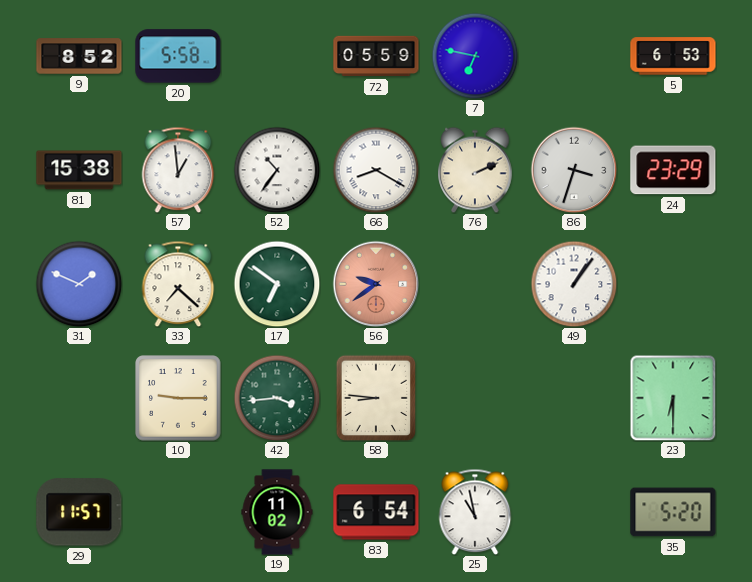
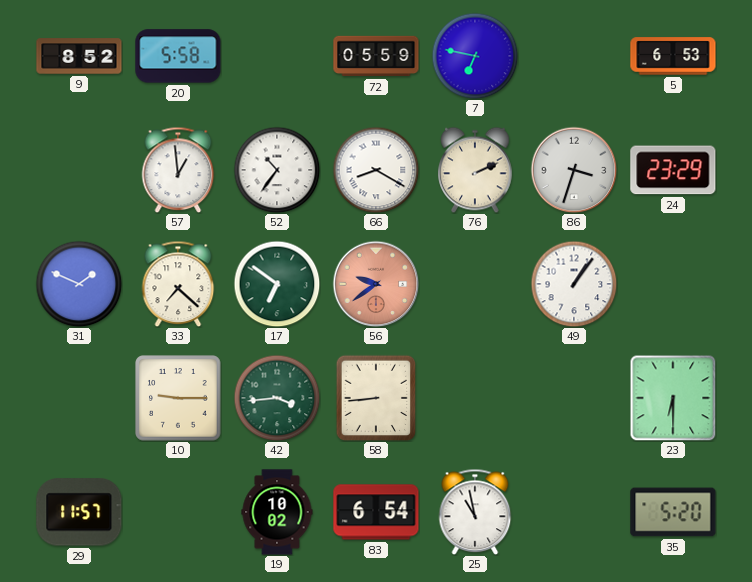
81: 15:38 -> none (79, 170)
58: 8:46 -> 8:44 (376, 398)
19: 11:02 -> 10:02 (277, 512)
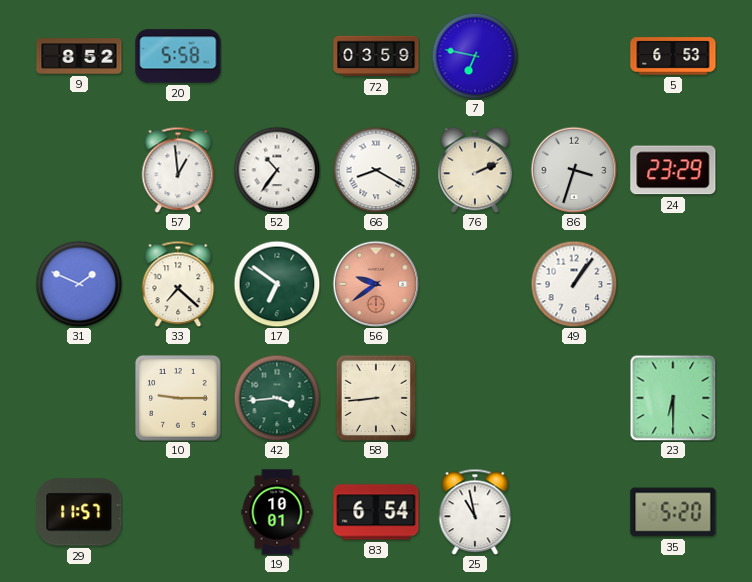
72: 05:59 -> 03:59 (376, 56)
19: 10:02 -> 10:01 (277, 512)
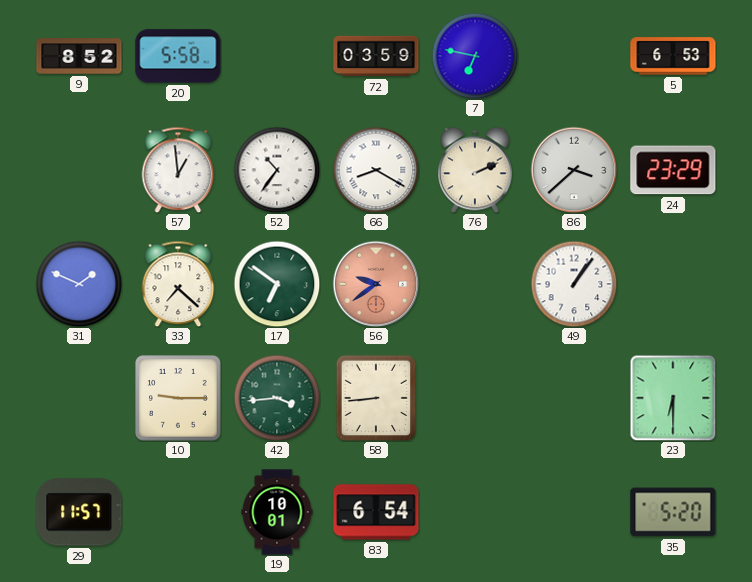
86: 3:33 -> 3:38 (574, 170)
25: 10:58 -> none (475, 512)
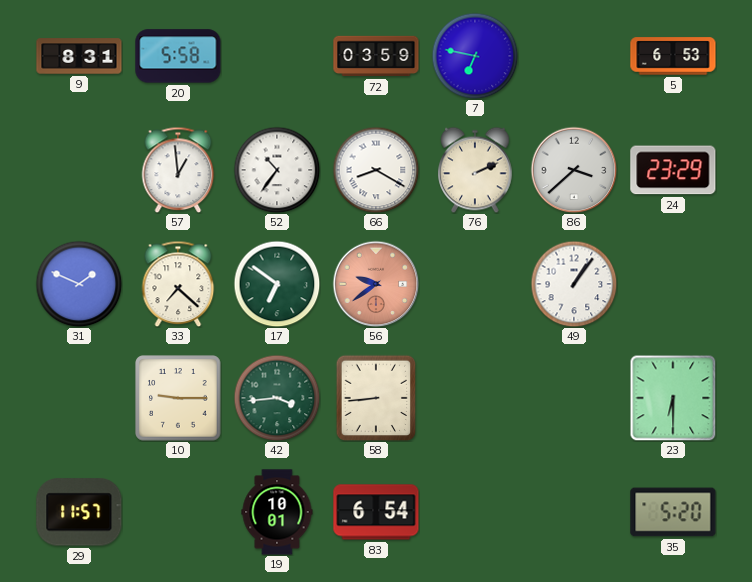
9: 8:52 -> 8:31 (79, 56)
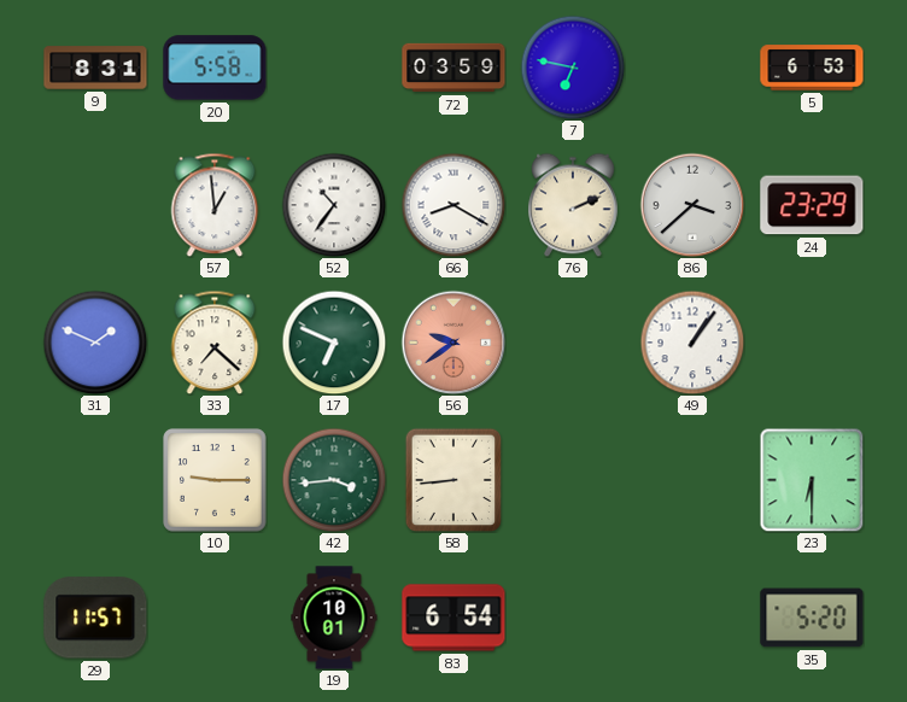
17: 6:51 -> 6:49 (334, 343)
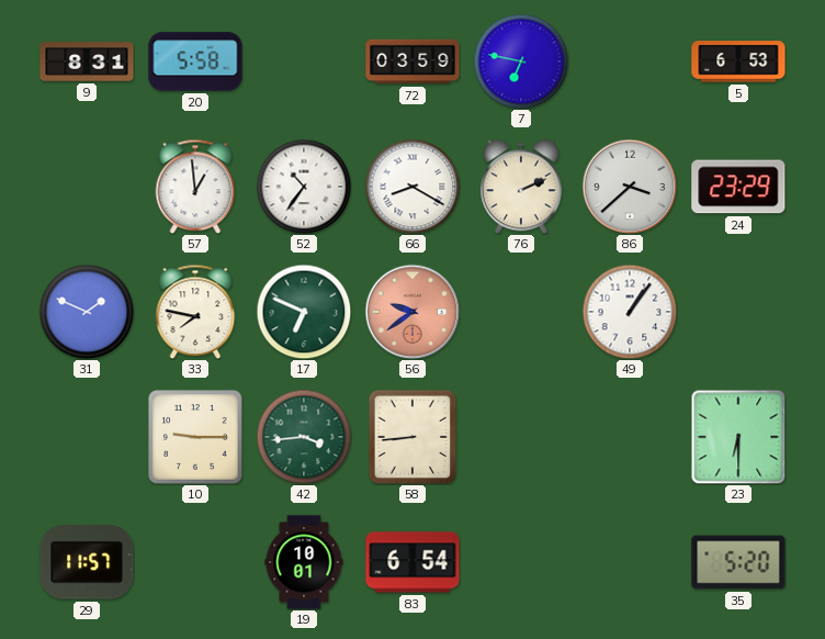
33: 7:22 -> 7:47 (195, 312)
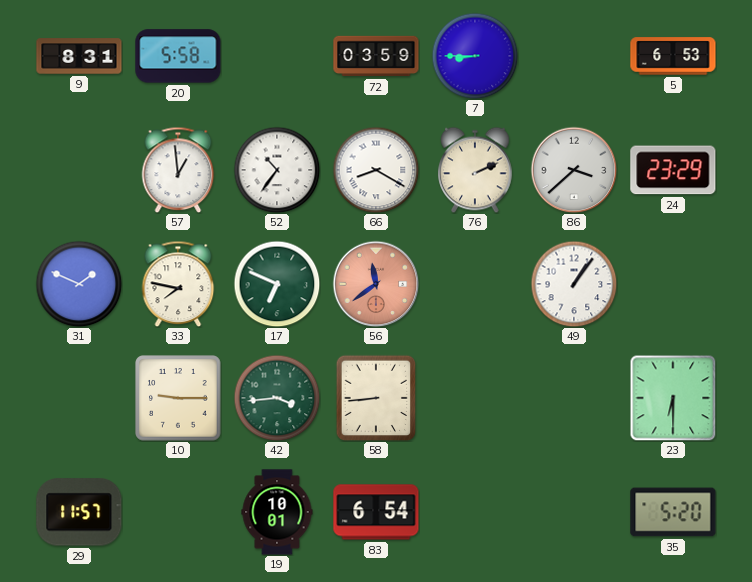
7: 6:47 -> 8:45 (475, 56)
56: 9:39 -> 11:39 (376, 284)
